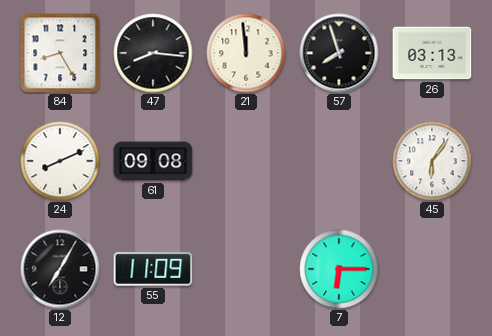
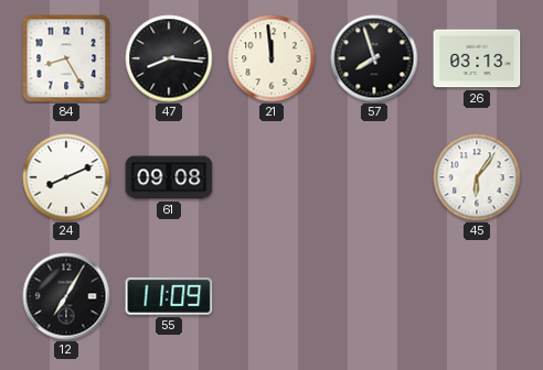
7: 6:15 -> none (339, 269)
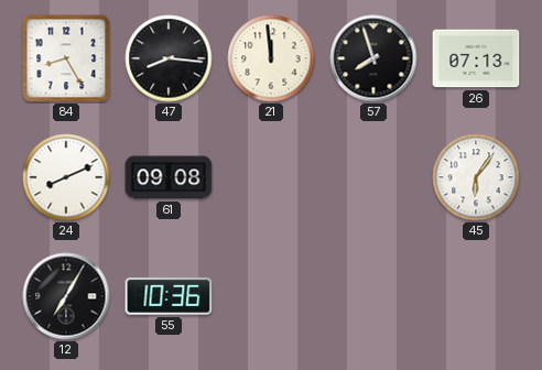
26: 03:13 -> 07:13 (476, 58)
55: 11:09 -> 10:36 (169, 296)
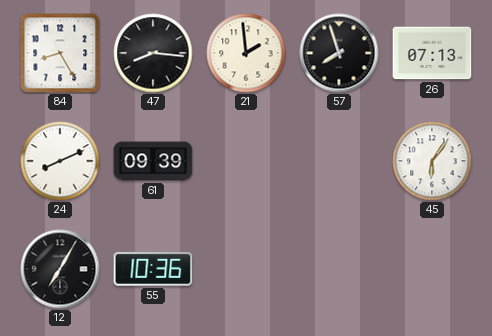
21: 11:59 -> 1:59 (246, 53)
61: 09:08 -> 09:39 (153, 161)
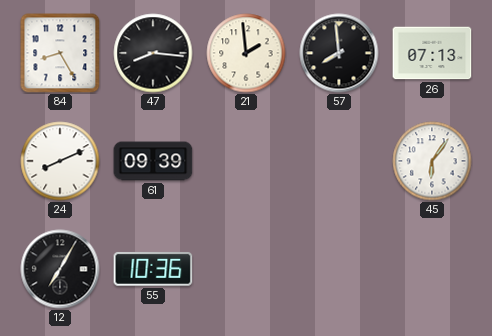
57: 7:57 -> 7:59 (339, 53)
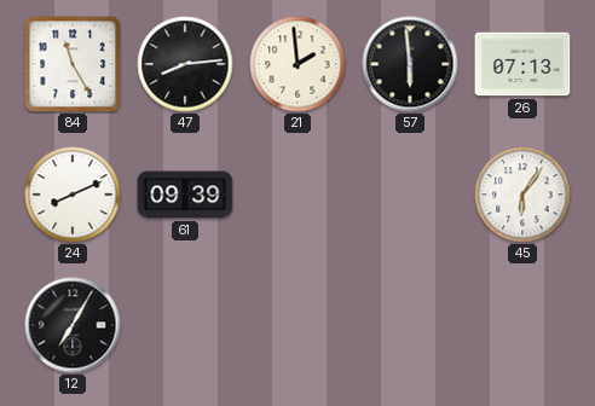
84: 8:25 -> 11:25 (73, 64)
47: 8:16 -> 8:14 (185, 64)
57: 7:59 -> 5:59 (410, 64)
55: 10:36 -> none (153, 269)
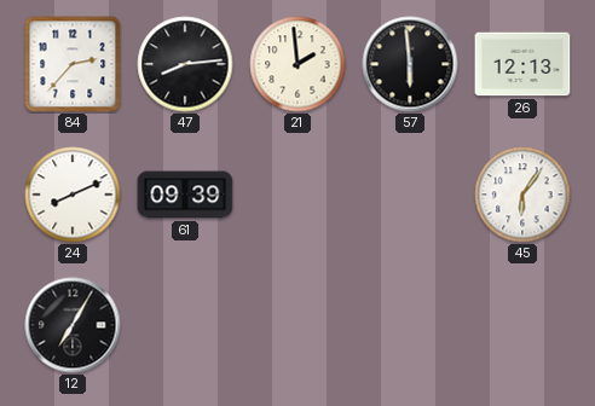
84: 11:25 -> 2:37 (73, 64)
26: 07:13 -> 12:13 (522, 64)
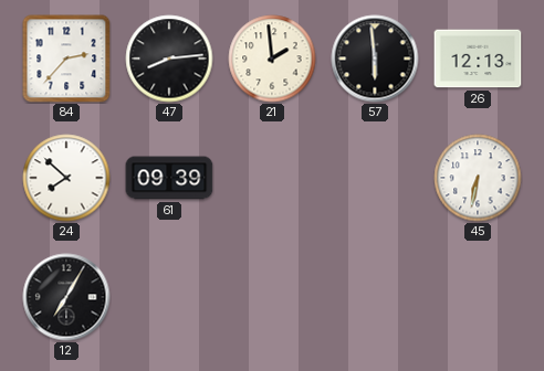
24: 8:11 -> 7:52 (66, 178)
45: 6:06 -> 6:32 (478, 178)
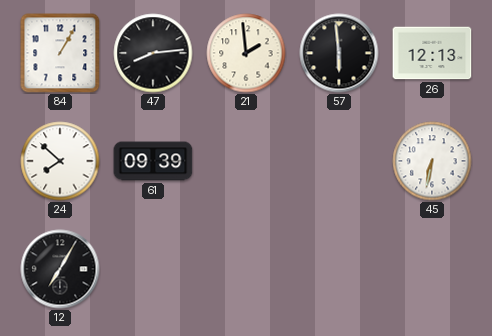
84: 2:37 -> 1:05 (60, 53)
